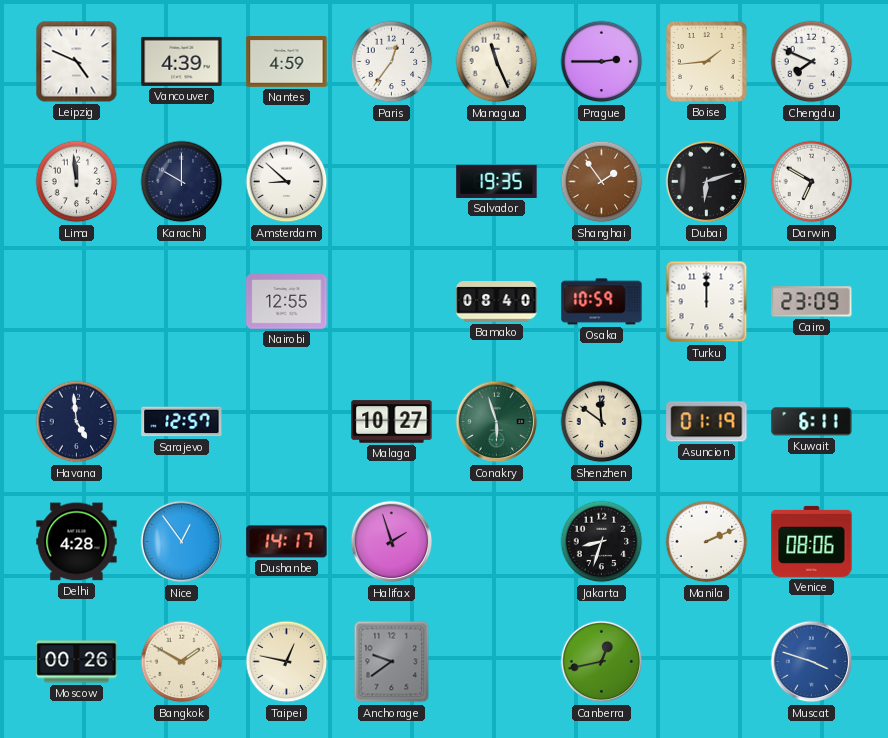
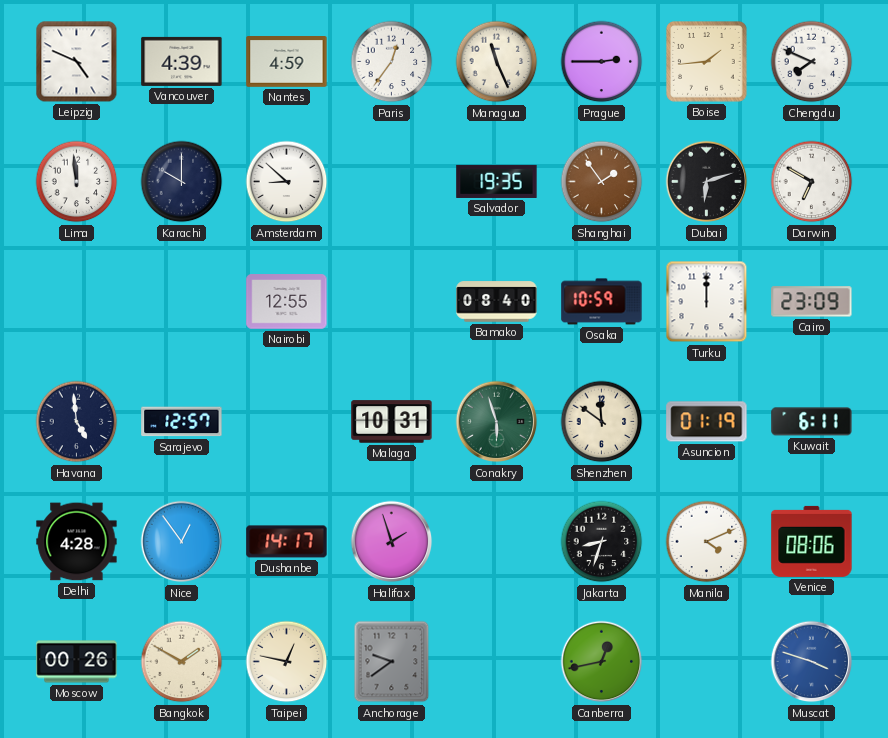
Malaga: 10:27 -> 10:31 (392, 422)
Manila: 2:11 -> 4:11 (707, 542)
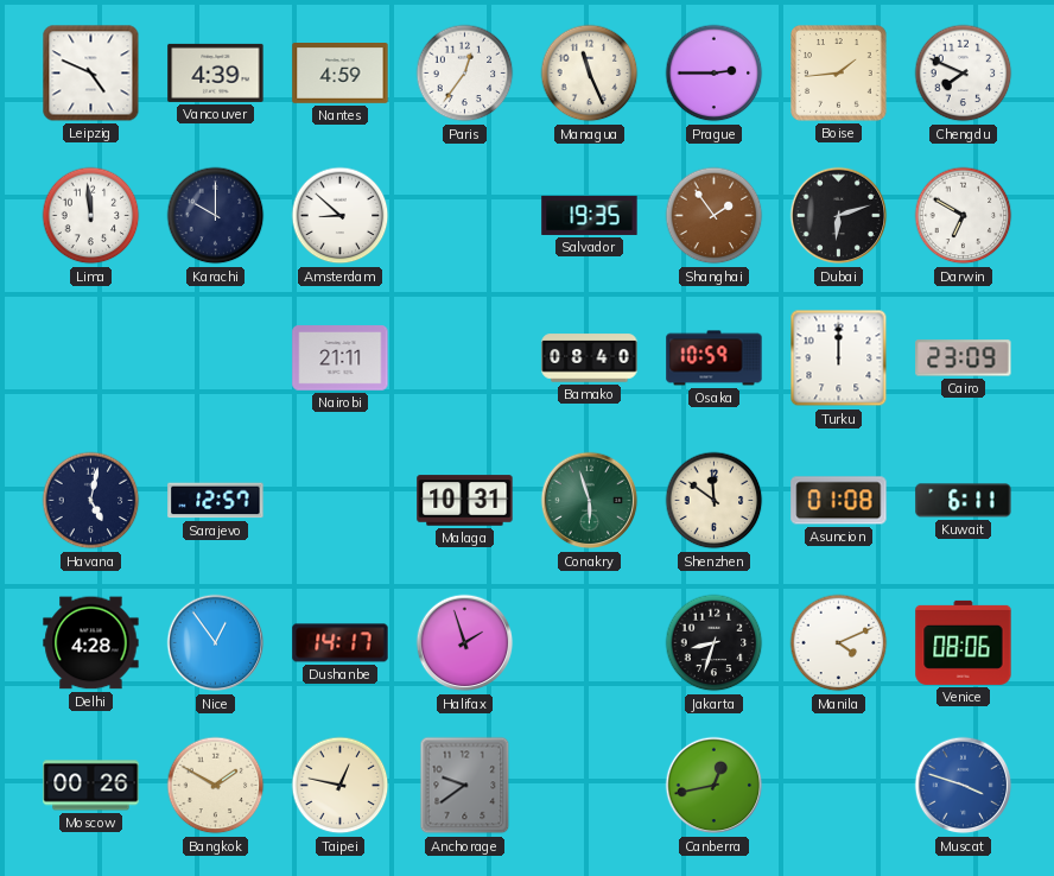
Nairobi: 12:55 -> 21:11 (341, 358)
Havana: 4:59 -> 5:02 (91, 501)
Asuncion: 01:19 -> 01:08 (839, 501)
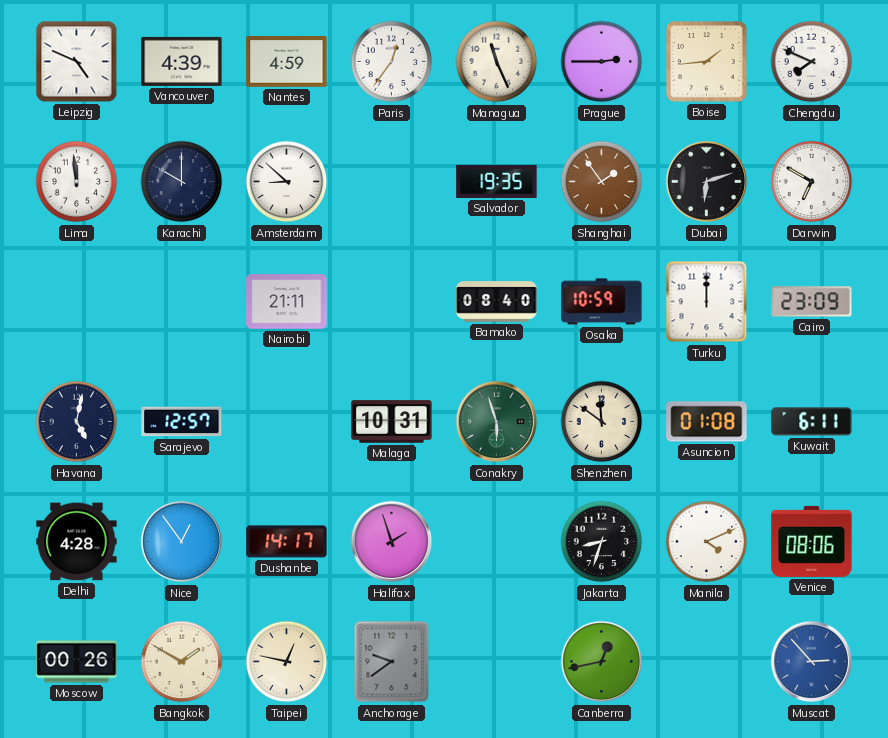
Muscat: 3:48 -> 2:53 (812, 662)
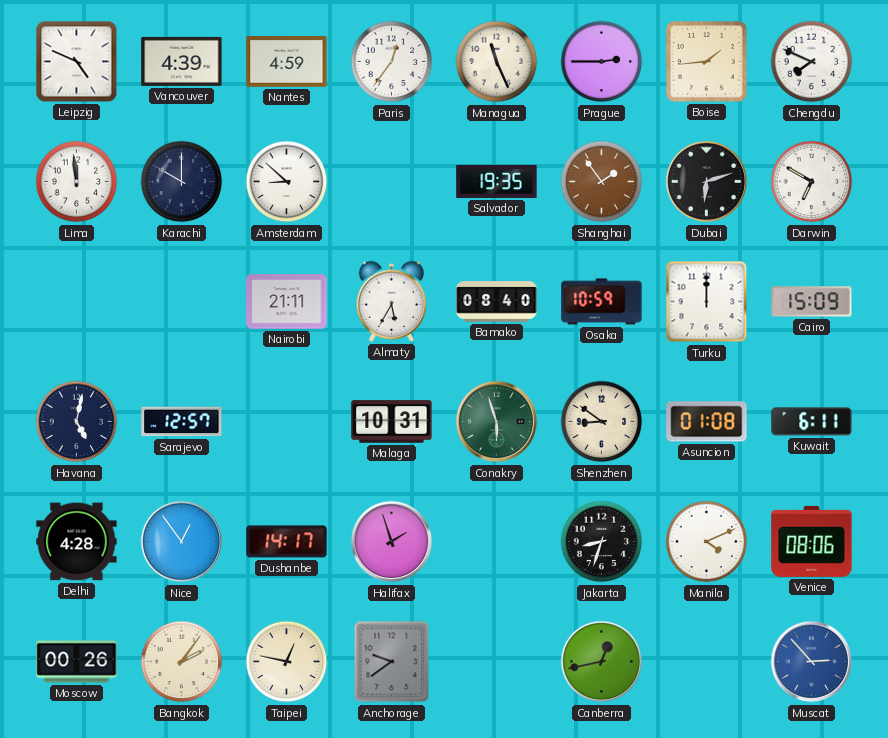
Almaty: none -> 5:35 (392, 301)
Cairo: 23:09 -> 15:09 (812, 302)
Shenzhen: 11:51 -> 8:51 (602, 422)
Bangkok: 1:50 -> 2:06 (182, 662)
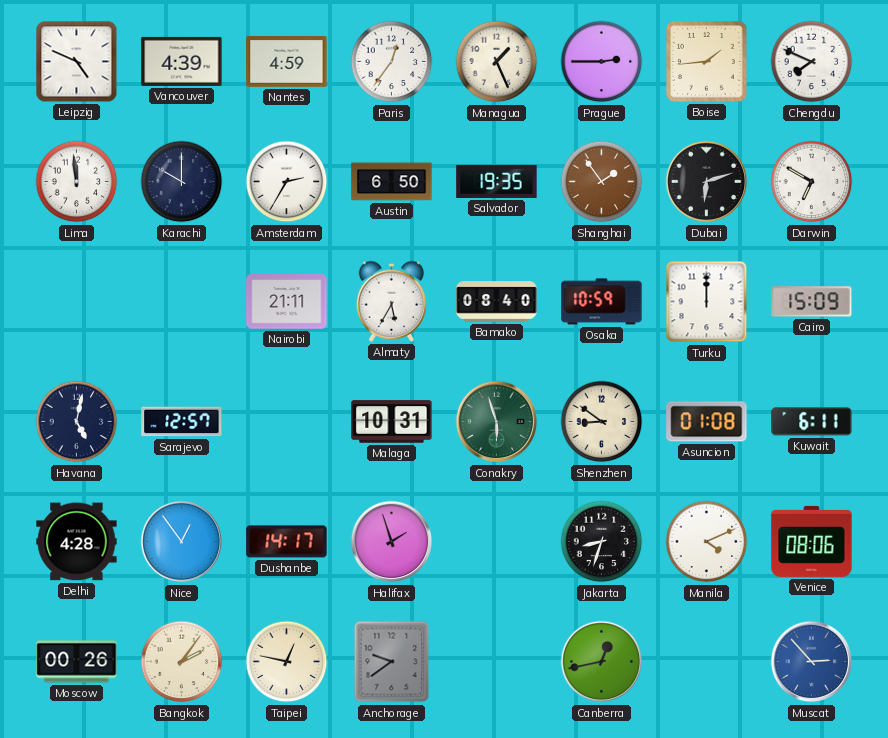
Managua: 11:26 -> 1:26 (497, 62)
Amsterdam: 8:52 -> 2:35 (287, 182)
Austin: none -> 6:50 (392, 182)
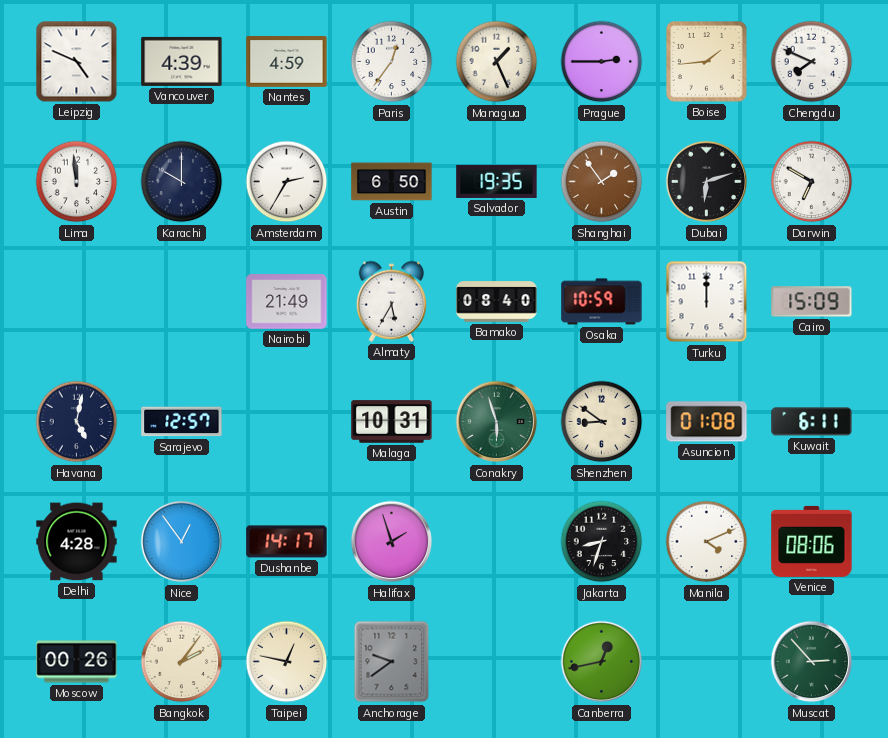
Nairobi: 21:11 -> 21:49 (287, 302)
Muscat dial: blue -> green (812, 662)
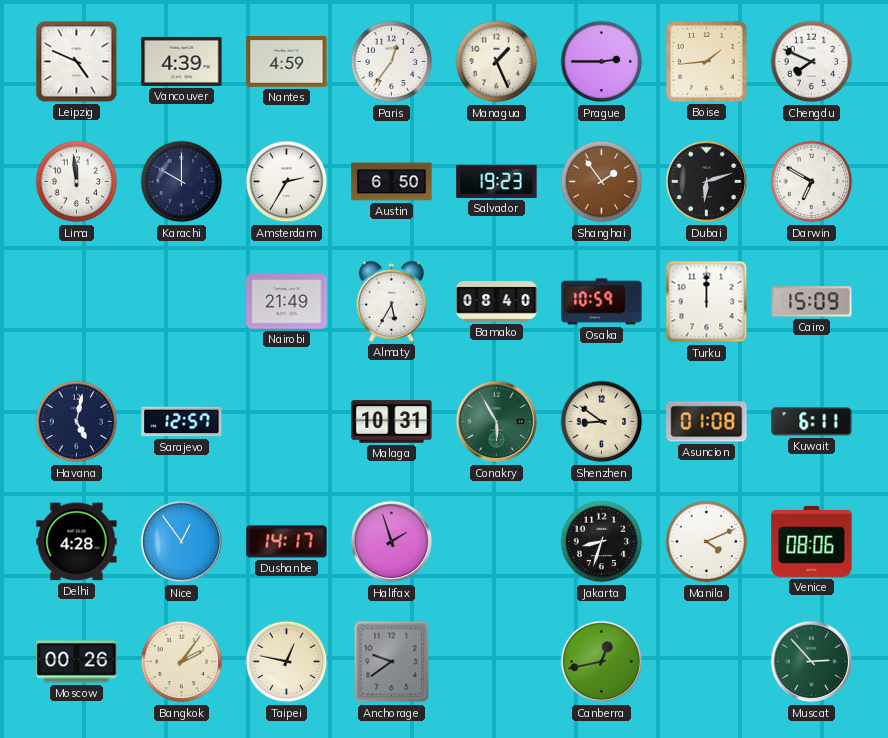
Salvador: 19:35 -> 19:23 (497, 181)
Conakry: 5:57 -> 5:55 (497, 422)
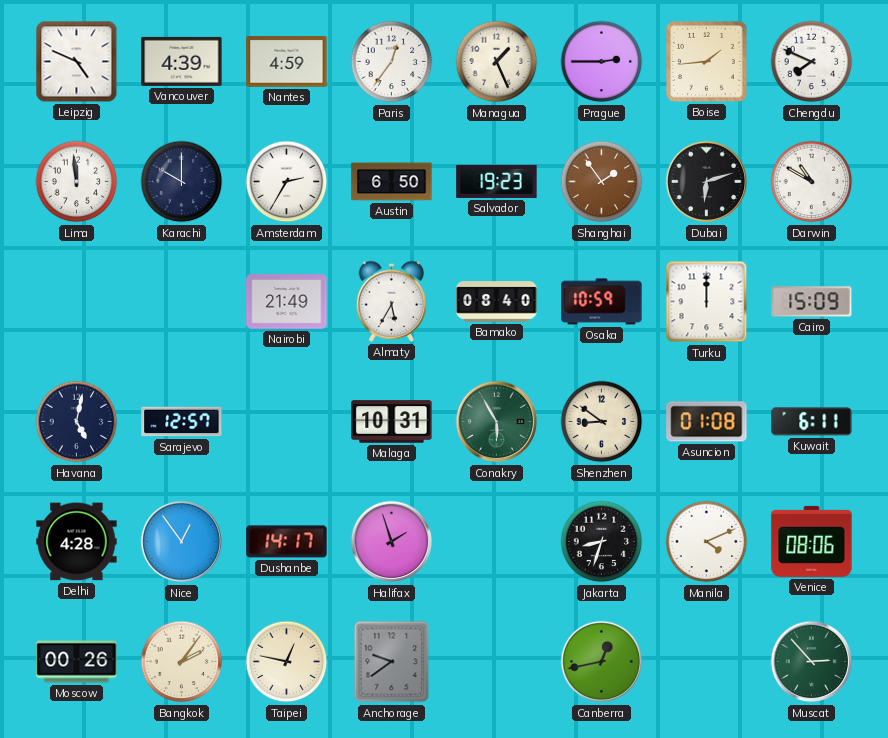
Darwin: 6:50 -> 10:50 (812, 182)
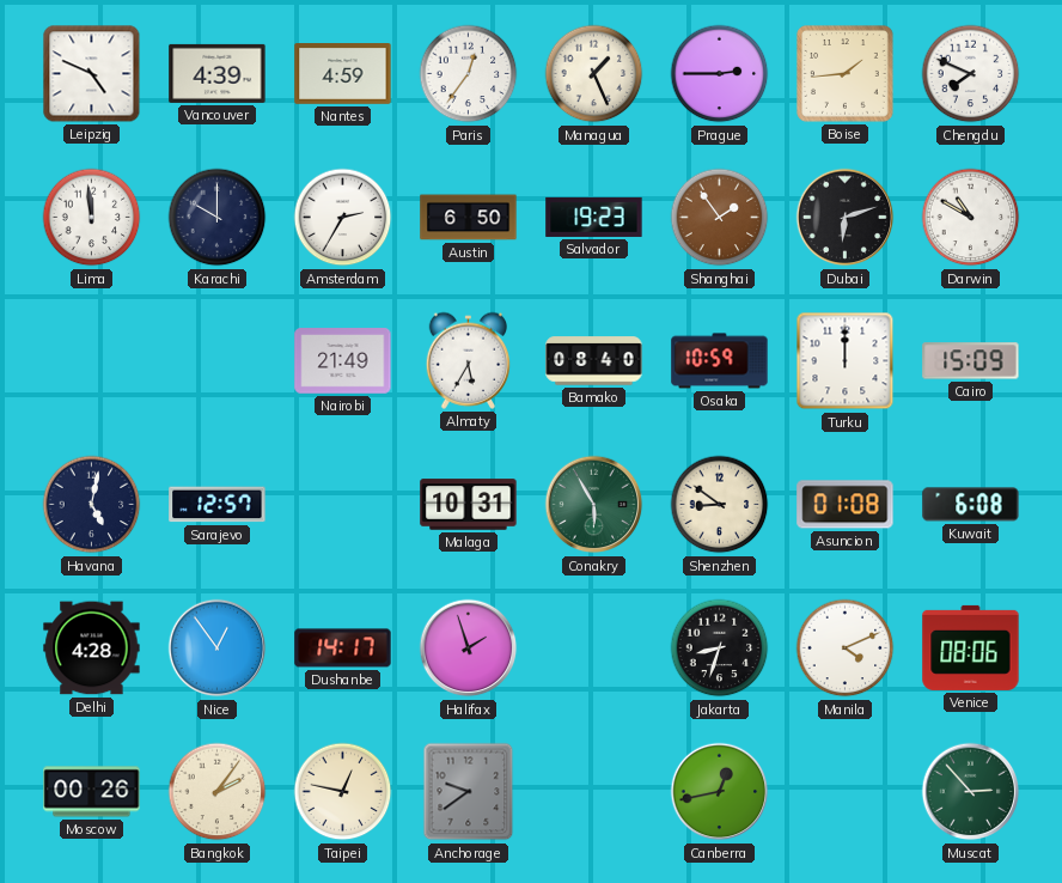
Kuwait: 6:11 -> 6:08 (971, 505)
